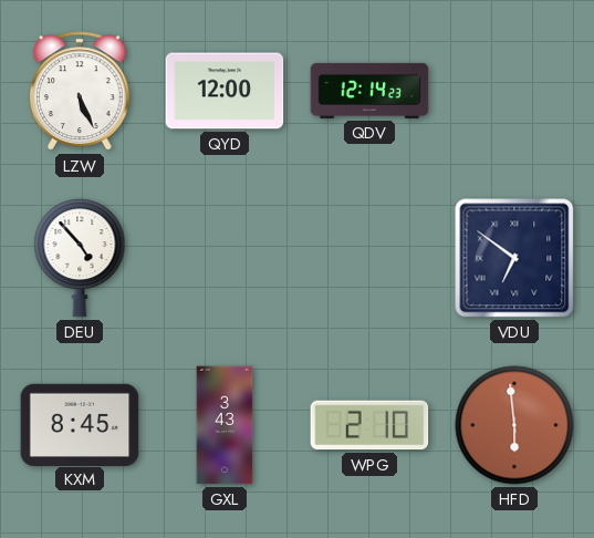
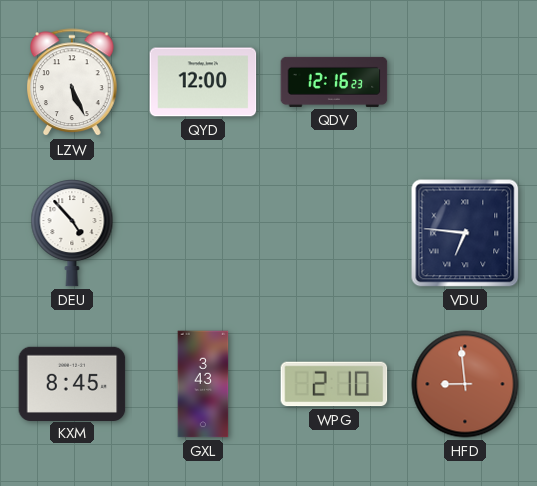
QDV: 12:14 -> 12:16 (334, 82)
VDU: 6:51 -> 6:46 (465, 233)
HFD: 5:59 -> 8:59 (465, 384)
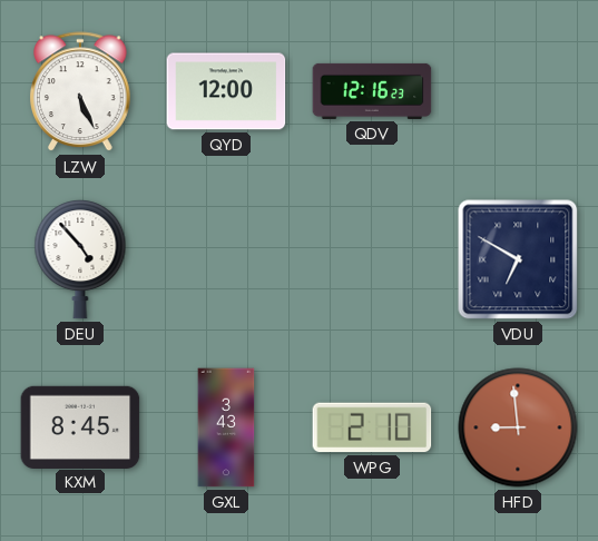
VDU: 6:46 -> 6:50 (518, 259)
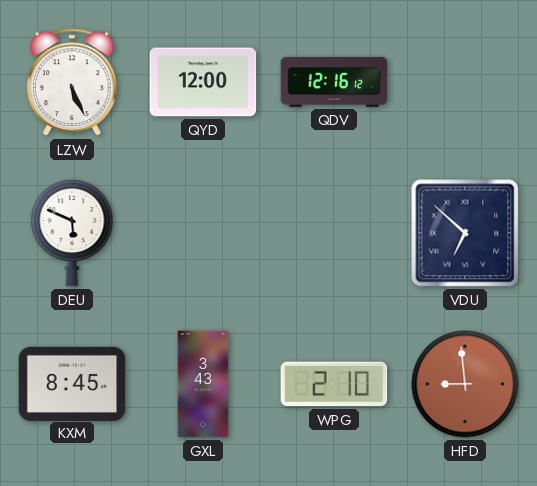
QDV: 12:16:23 -> 12:16:12 (334, 82)
DEU: 4:53 -> 5:49 (72, 233)
VDU: 6:50 -> 6:52 (465, 233)
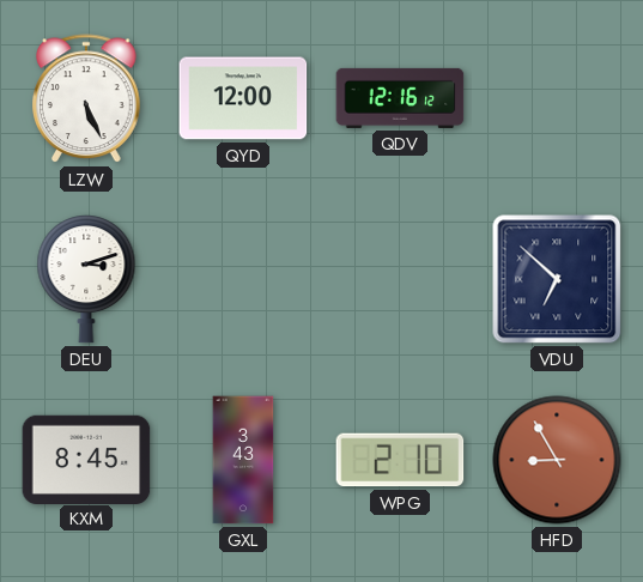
DEU: 5:49 -> 3:12 (86, 279)
HFD: 8:59 -> 8:55 (557, 460)
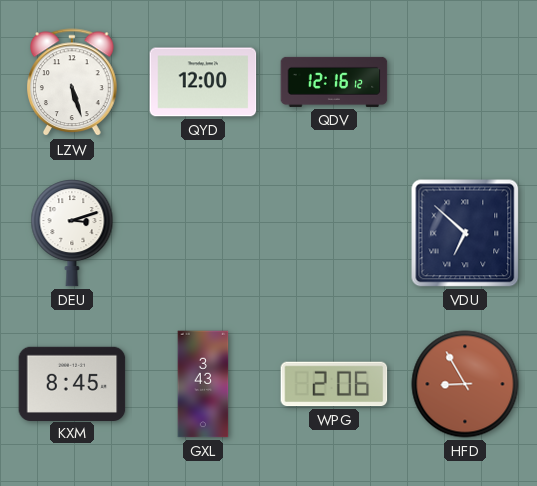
LZW: 5:26 -> 5:27 (73, 83)
WPG: 2:10 -> 2:06 (334, 384)
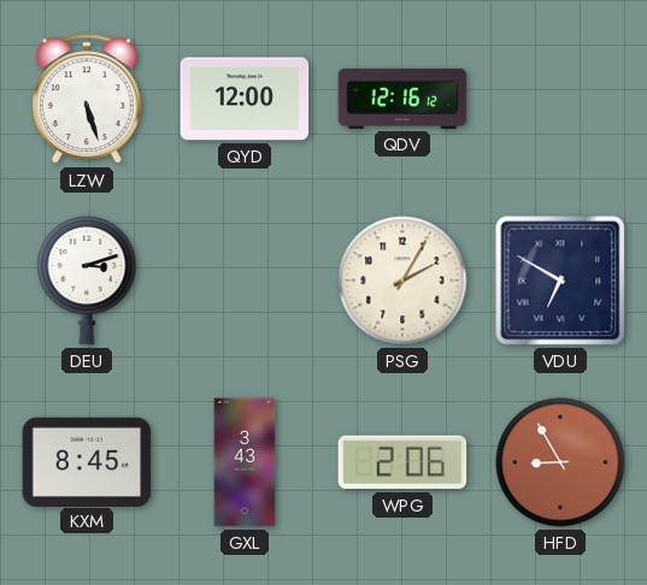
PSG: none -> 2:05 (402, 280)
VDU: 6:52 -> 6:50 (560, 280)
